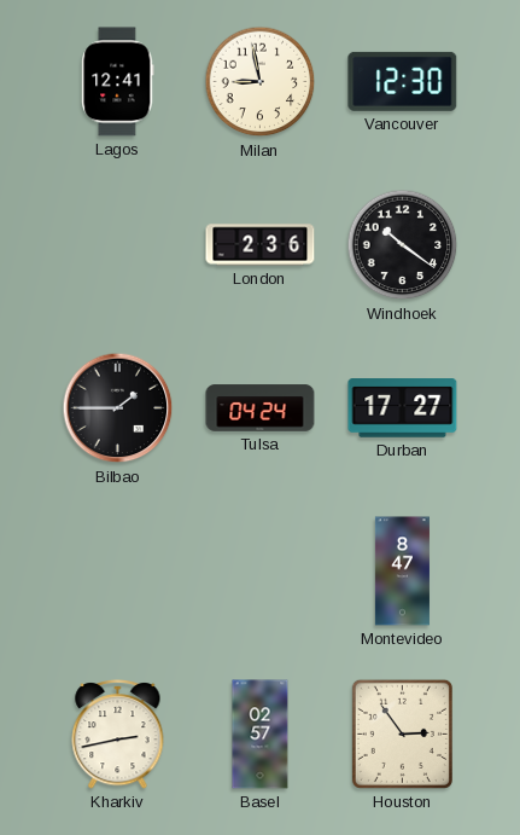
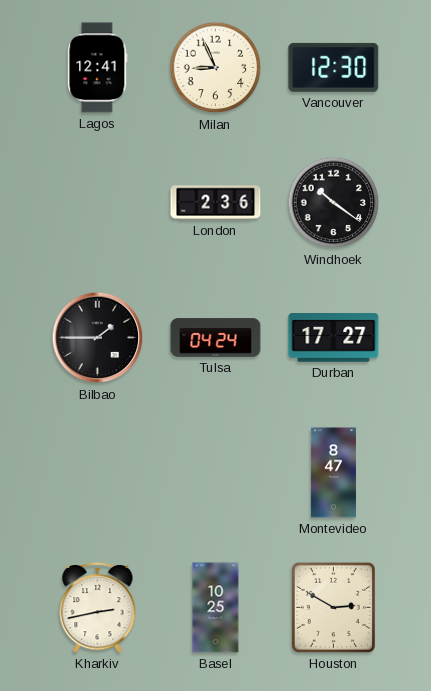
Milan: 8:58 -> 8:56 (216, 68)
Basel: 02:57 -> 10:25 (216, 608)
Houston: 2:54 -> 2:50 (333, 607)
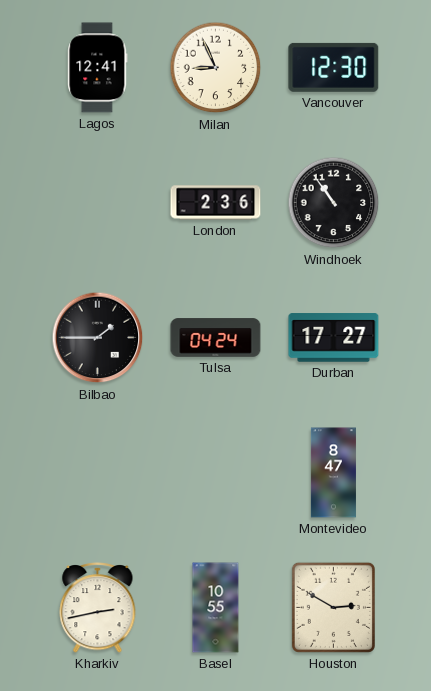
Windhoek: 10:21 -> 10:54 (334, 203)
Basel: 10:25 -> 10:55 (216, 608)
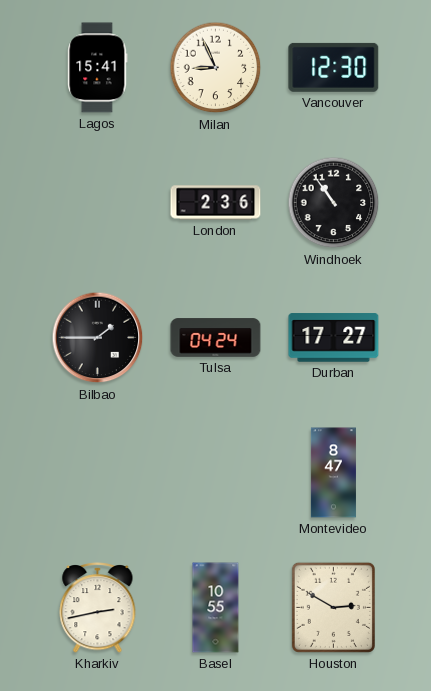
Lagos: 12:41 -> 15:41 (98, 68)
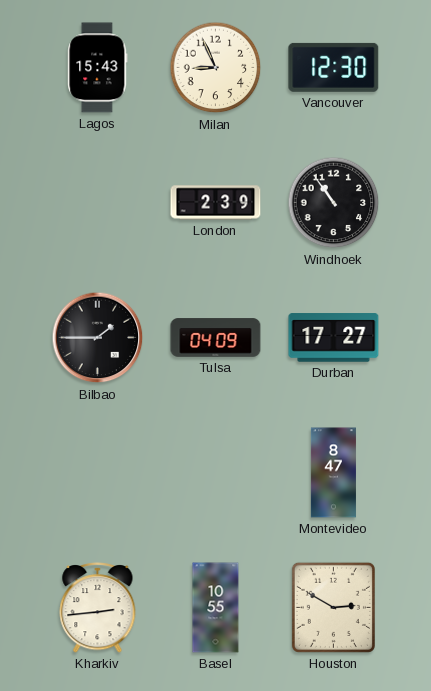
Lagos: 15:41 -> 15:43 (98, 68)
London: 2:36 -> 2:39 (216, 203)
Tulsa: 04:24 -> 04:09 (216, 338)
Kharkiv: 2:43 -> 2:44 (98, 607)
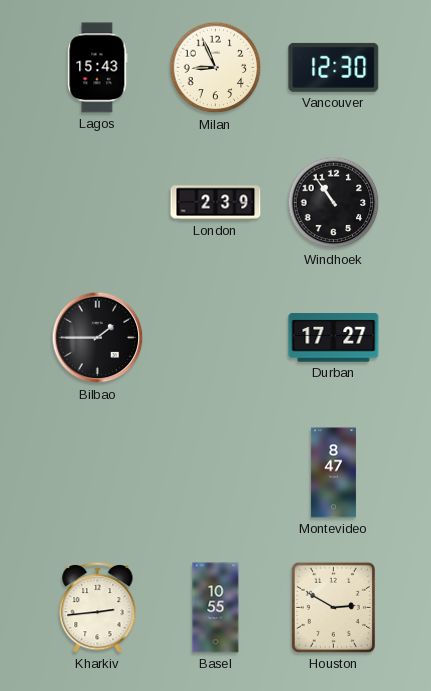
Tulsa: 04:09 -> none (216, 338)
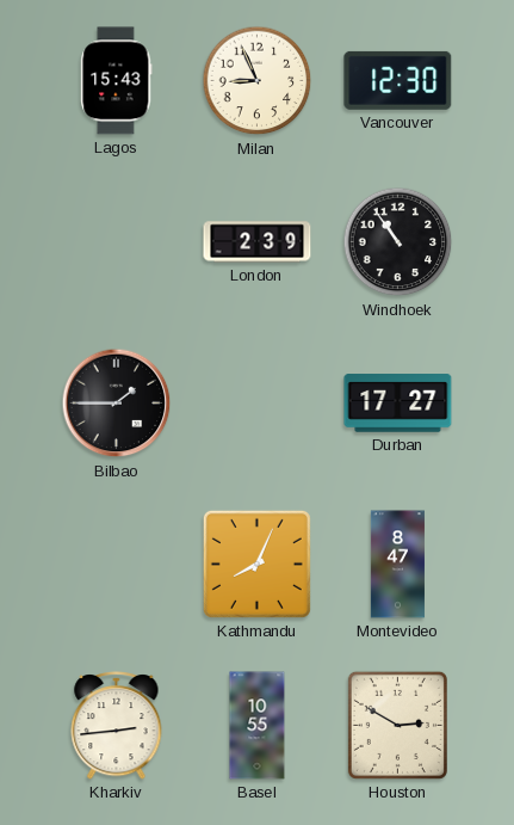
Kathmandu: none -> 8:04 (256, 564)
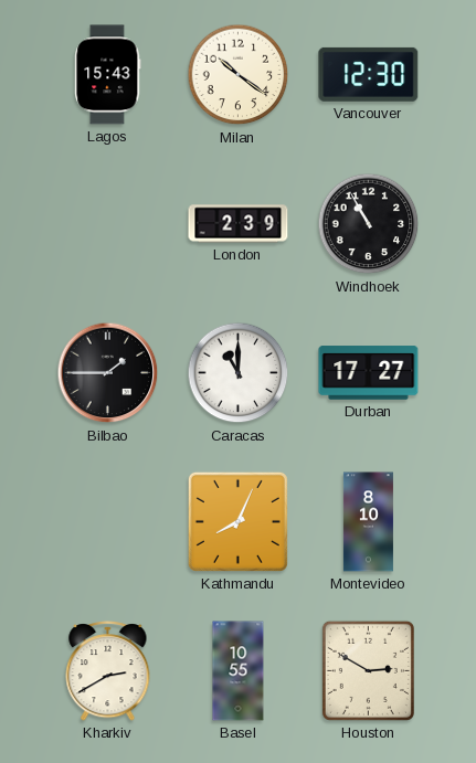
Milan: 8:56 -> 10:21 (239, 75)
Windhoek: 10:54 -> 10:55 (369, 224)
Caracas: none -> 11:00 (239, 373)
Montevideo: 8:47 -> 8:10 (368, 522)
Kharkiv: 2:44 -> 2:40 (108, 670)
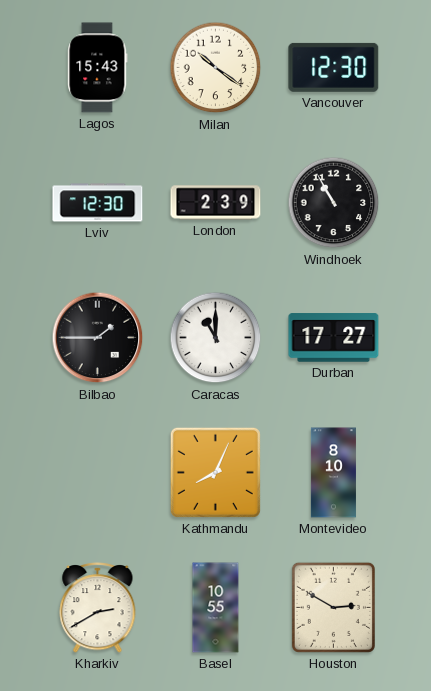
Lviv: none -> 12:30 (98, 203)
